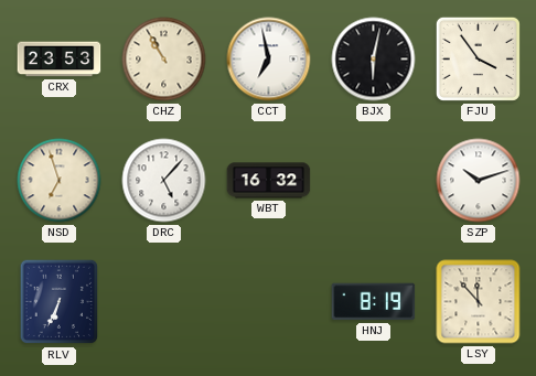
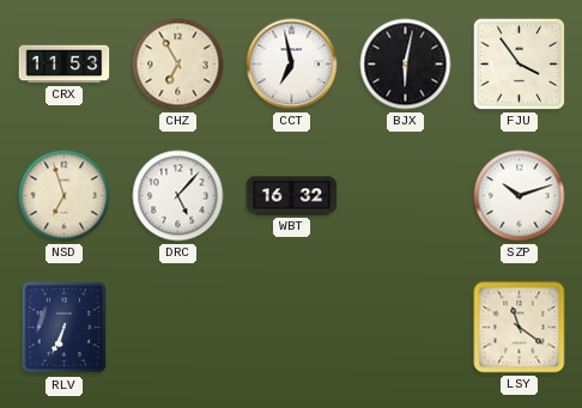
CRX: 23:53 -> 11:53 (65, 65)
CHZ: 10:55 -> 6:55 (178, 65)
HNJ: 8:19 -> none (374, 302)
LSY: 11:53 -> 11:21 (520, 328)
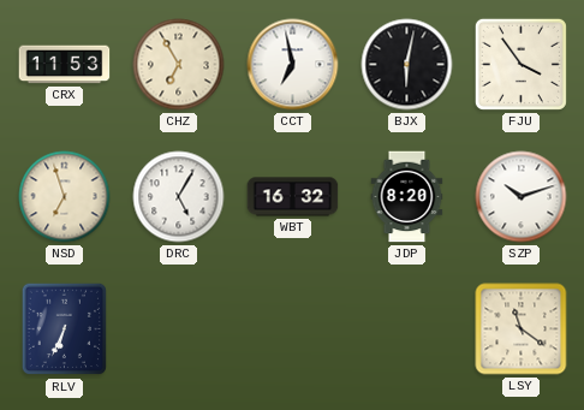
DRC: 5:07 -> 5:05 (179, 197)
JDP: none -> 8:20 (407, 197)
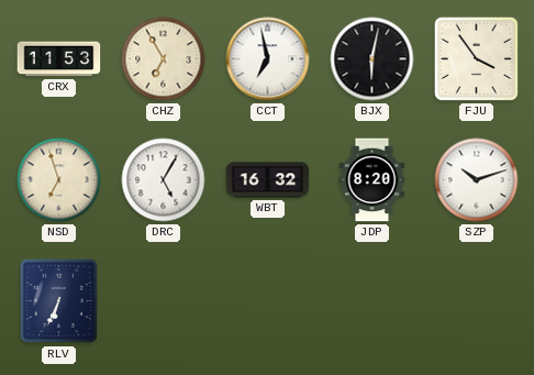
LSY: 11:21 -> none (522, 329)
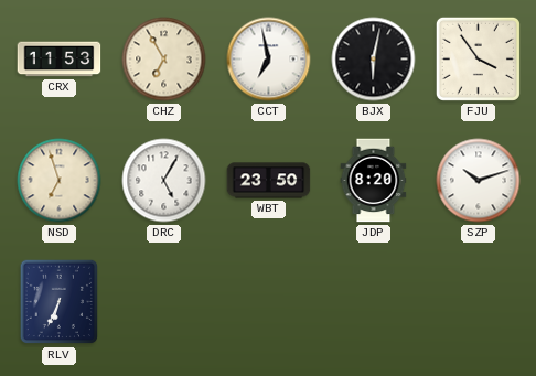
WBT: 16:32 -> 23:50 (269, 181)
